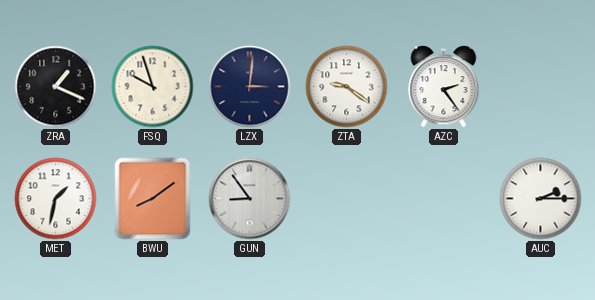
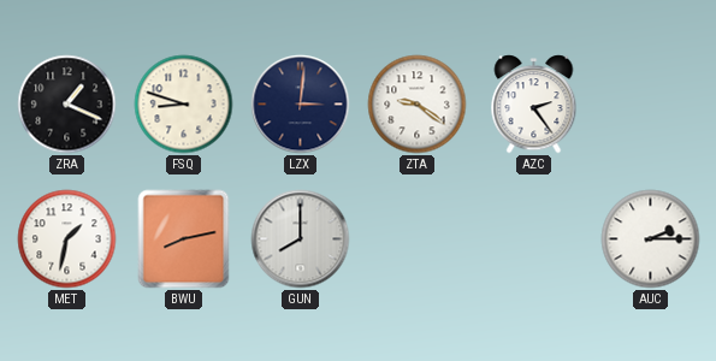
FSQ: 9:57 -> 8:48 (184, 105)
BWU: 8:09 -> 8:13 (184, 239)
GUN: 8:54 -> 8:00 (301, 239)
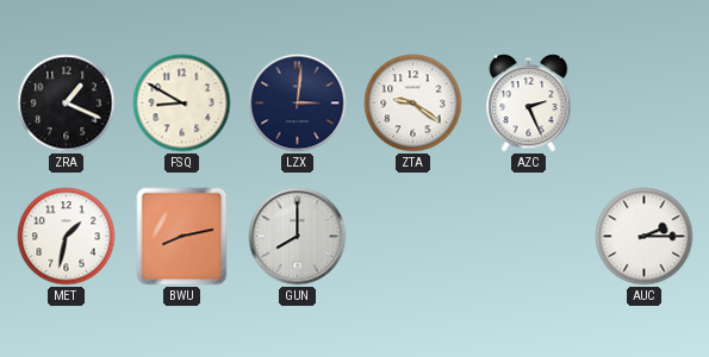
FSQ: 8:48 -> 8:50 (182, 104)
AZC: 2:24 -> 2:26 (529, 104)
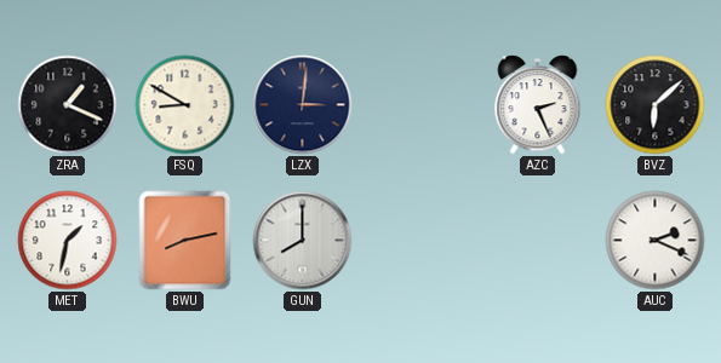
ZTA: 9:21 -> none (413, 104)
BVZ: none -> 6:08 (656, 105)
AUC: 2:15 -> 2:19 (656, 241)
